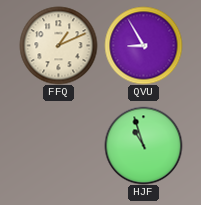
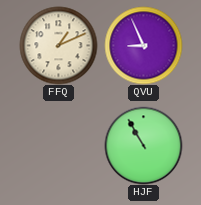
QVU: 8:55 -> 8:56 (143, 45)
HJF: 10:57 -> 10:55 (143, 145)
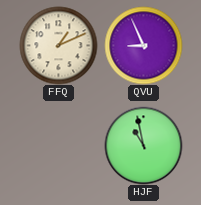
HJF: 10:55 -> 10:58 (143, 145)
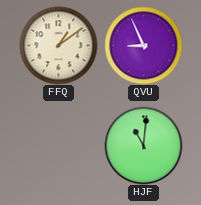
FFQ: 1:11 -> 1:09 (58, 45)
HJF: 10:58 -> 11:01 (143, 145)
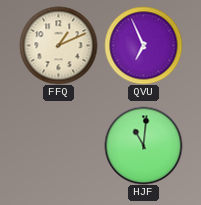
FFQ: 1:09 -> 1:11 (58, 45)
QVU: 8:56 -> 6:56 (143, 45)
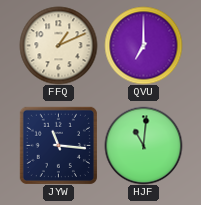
QVU: 6:56 -> 7:00 (143, 45)
JYW: none -> 11:16 (58, 145)
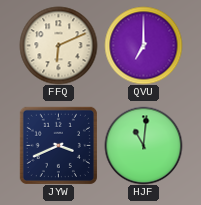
FFQ: 1:11 -> 6:11 (58, 45)
JYW: 11:16 -> 3:41 (58, 145)
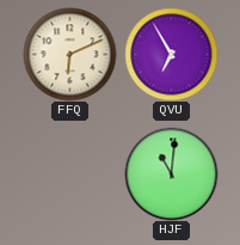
QVU: 7:00 -> 6:55 (171, 54)
JYW: 3:41 -> none (58, 145)
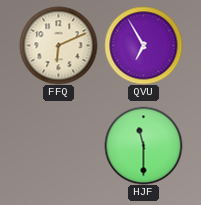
HJF: 11:01 -> 11:30 (143, 145)
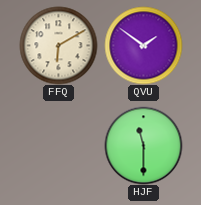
FFQ: 6:11 -> 6:10 (58, 45)
QVU: 6:55 -> 1:51 (143, 45)
